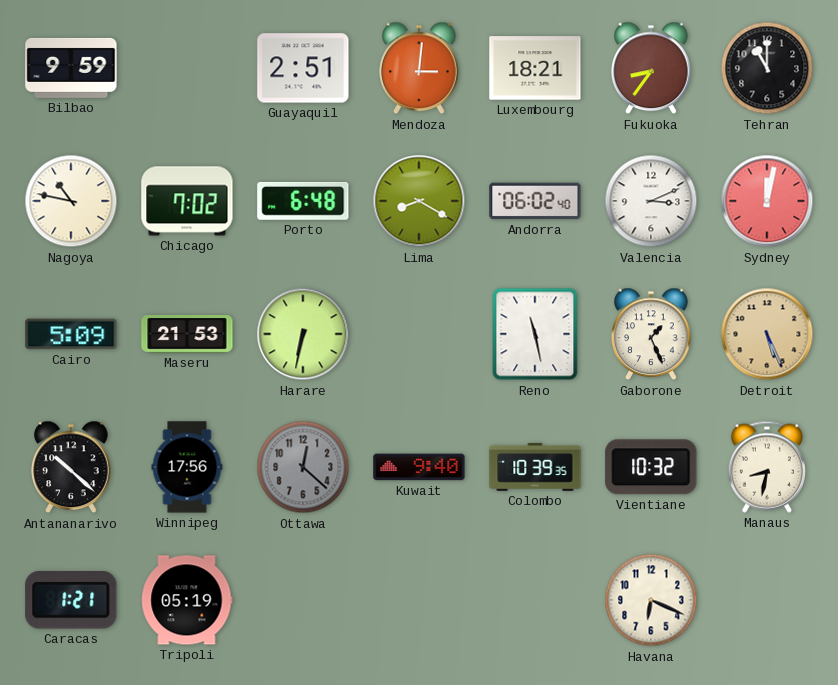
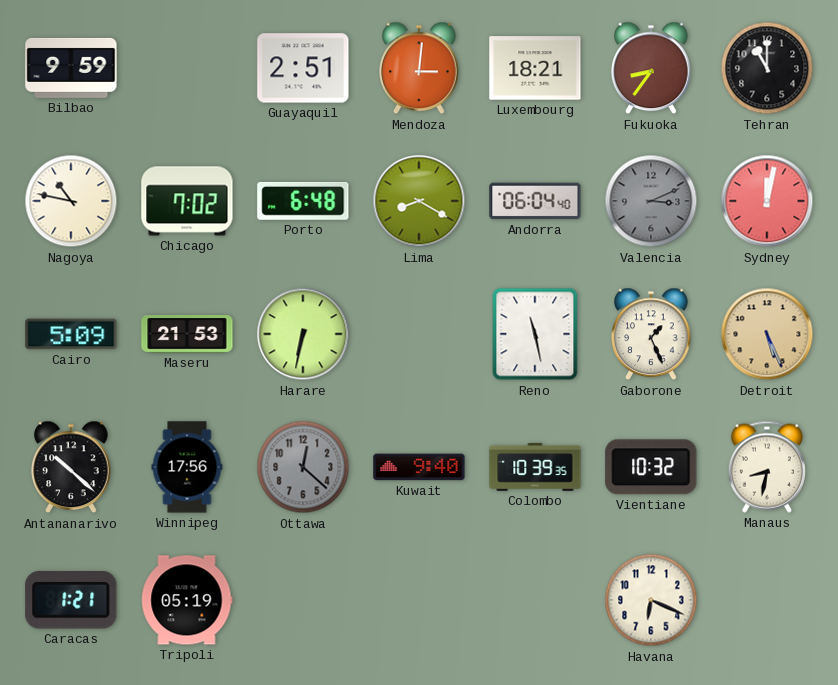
Andorra: 06:02 -> 06:04 (535, 201)
Valencia dial: white -> grey (651, 201)
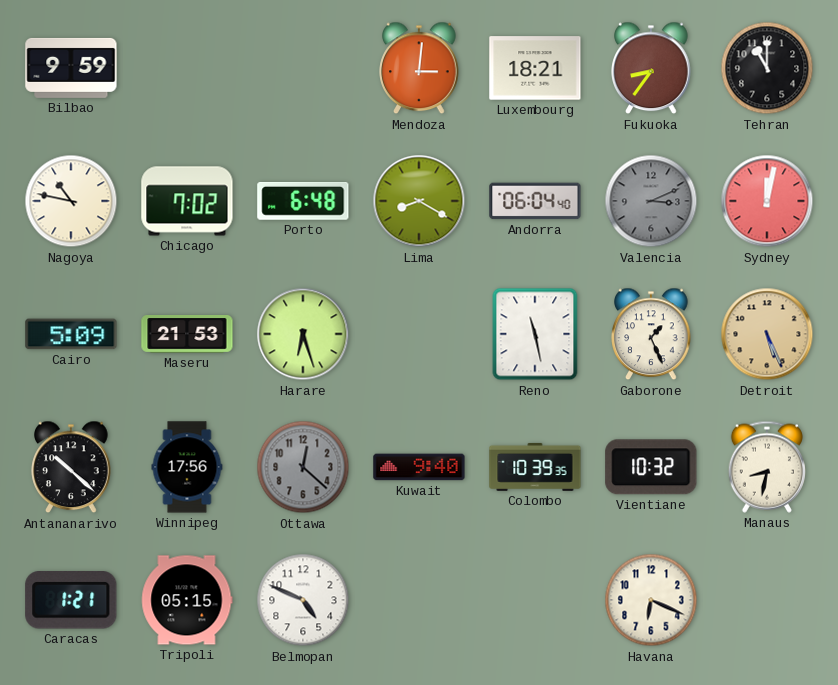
Guayaquil: 2:51 -> none (303, 68)
Harare: 6:32 -> 6:27 (303, 334)
Tripoli: 05:19 -> 05:15 (187, 600)
Belmopan: none -> 4:49 (303, 600)
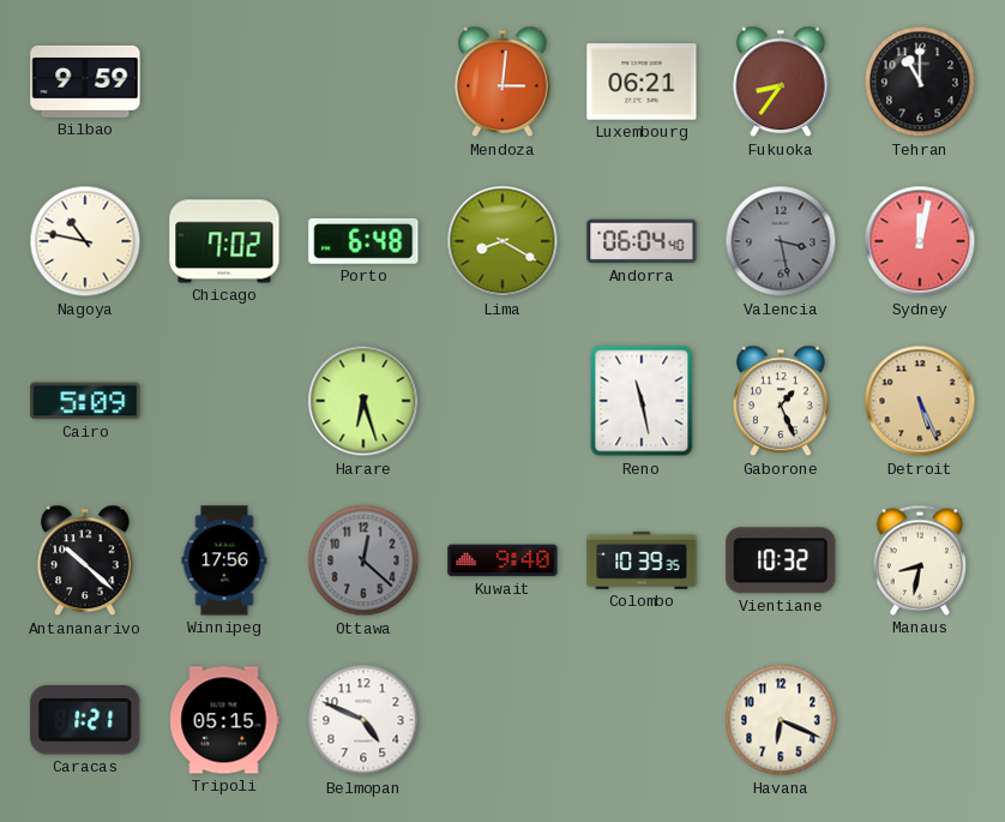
Luxembourg: 18:21 -> 06:21 (642, 82)
Valencia: 3:11 -> 3:28 (781, 241)
Maseru: 21:53 -> none (187, 335)
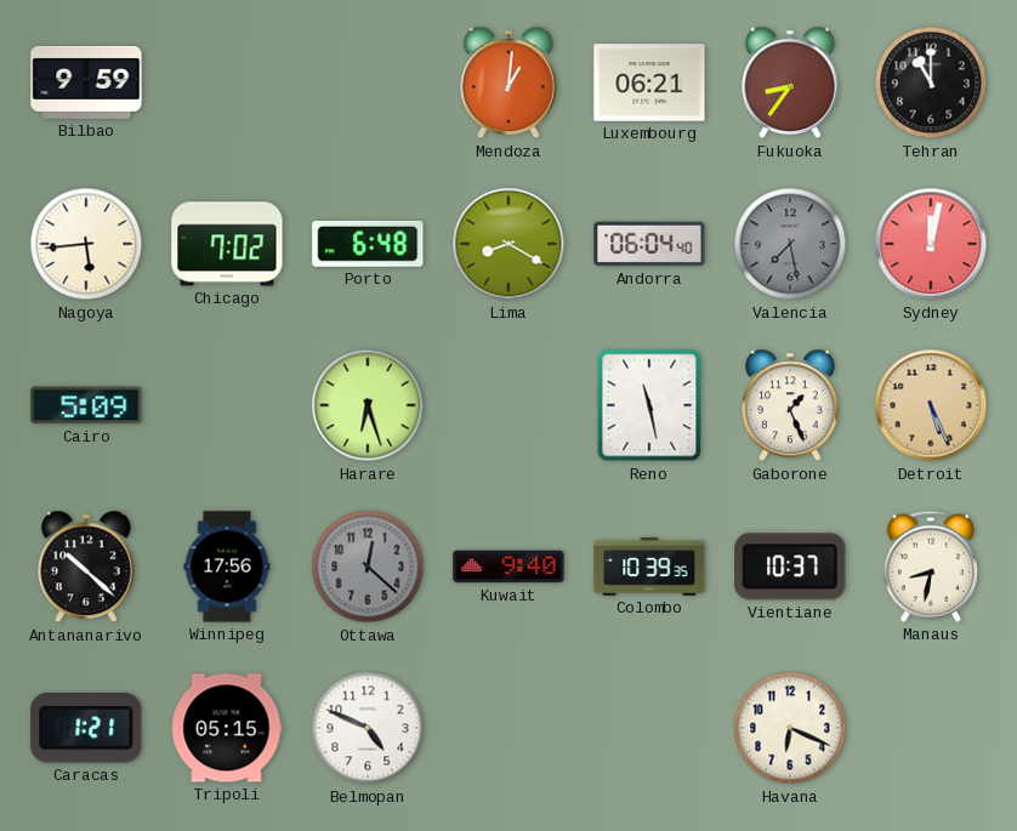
Mendoza: 3:01 -> 1:01 (508, 82)
Nagoya: 10:47 -> 5:44 (86, 244)
Valencia: 3:28 -> 7:28 (790, 244)
Vientiane: 10:32 -> 10:37 (790, 567)
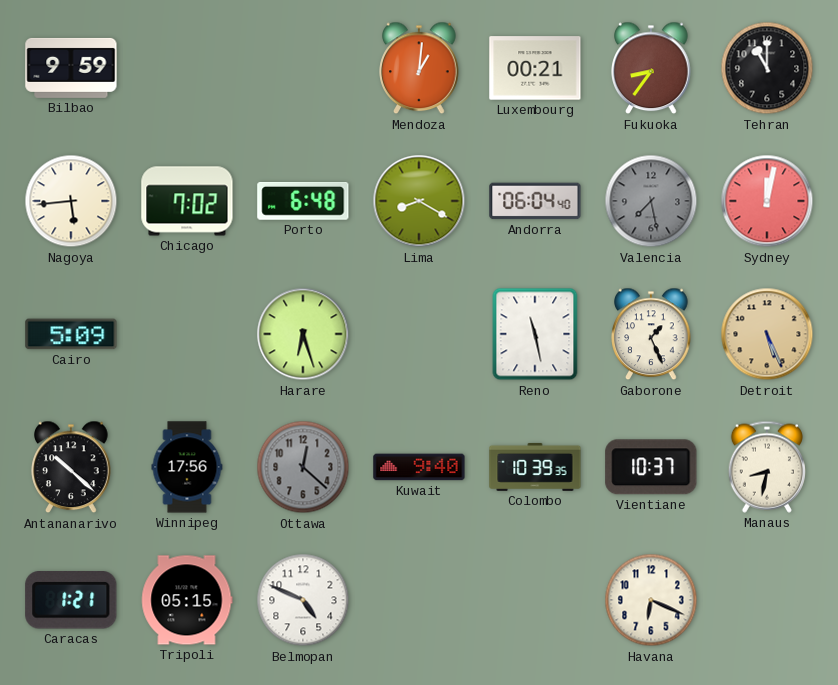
Luxembourg: 06:21 -> 00:21 (535, 68)
